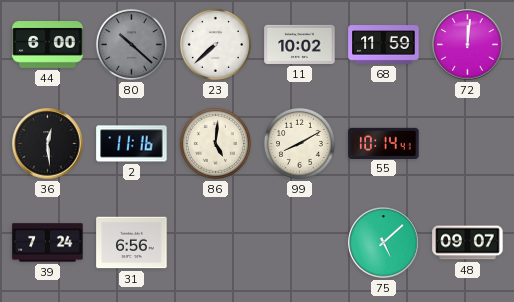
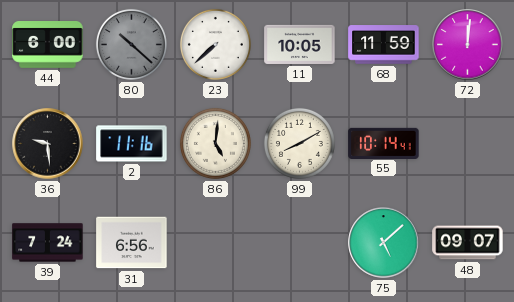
11: 10:02 -> 10:05 (300, 44)
36: 12:29 -> 9:29 (48, 144)
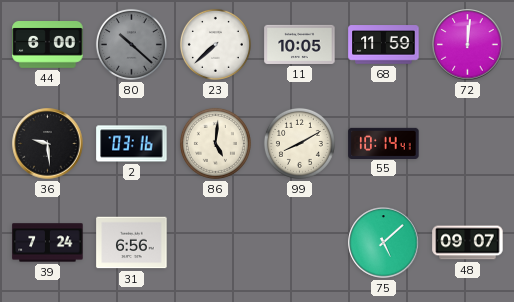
2: 11:16 -> 03:16 (132, 144)
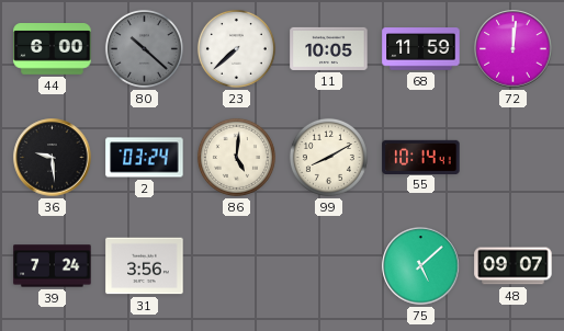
2: 03:16 -> 03:24 (145, 158)
31: 6:56 -> 3:56 (145, 266)
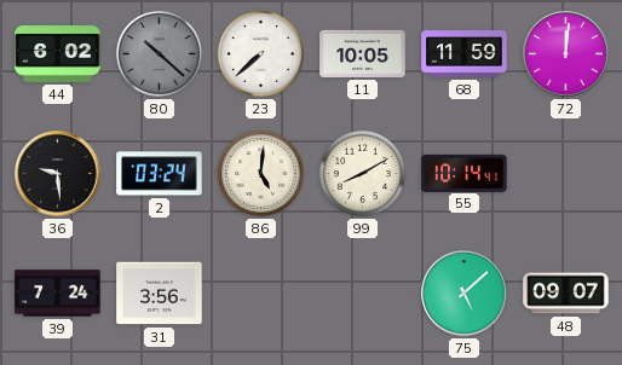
44: 6:00 -> 6:02 (58, 54)
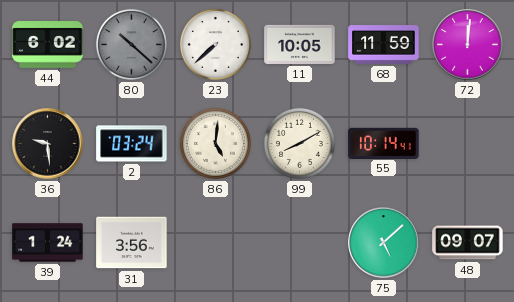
39: 7:24 -> 1:24 (48, 243)
